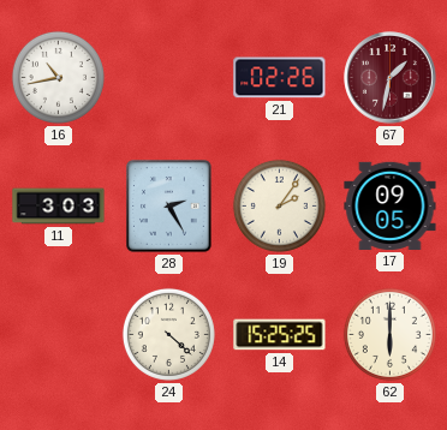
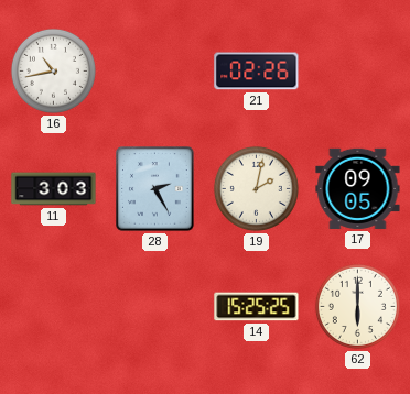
67: 1:32 -> none (391, 78)
19: 2:06 -> 2:02 (256, 188)
24: 4:22 -> none (168, 334)
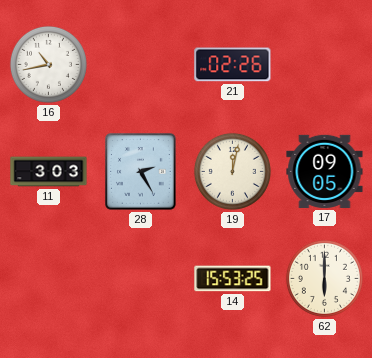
19: 2:02 -> 12:02 (232, 171)
14: 15:25 -> 15:53 (233, 279)
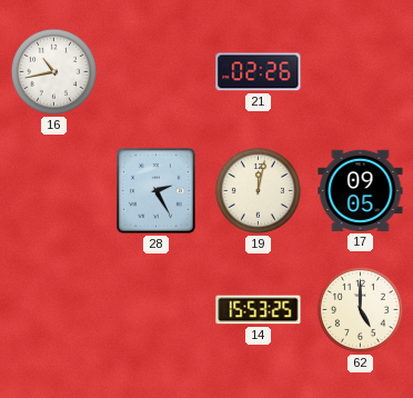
11: 3:03 -> none (49, 172)
62: 6:00 -> 5:00 (360, 309)
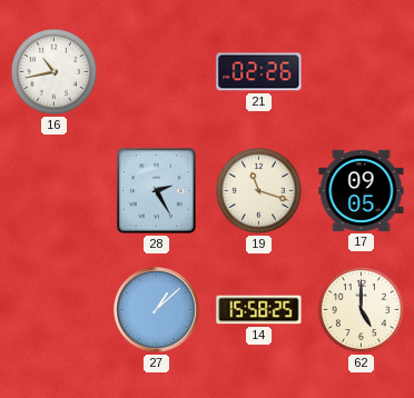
19: 12:02 -> 11:18 (258, 190)
27: none -> 1:08 (157, 310)
14: 15:53 -> 15:58 (259, 310)
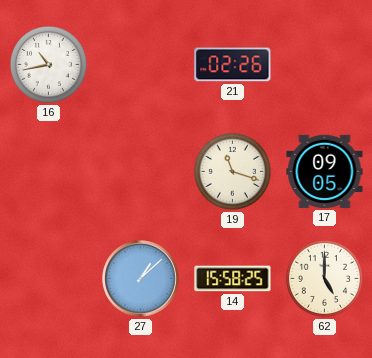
28: 2:25 -> none (157, 191)
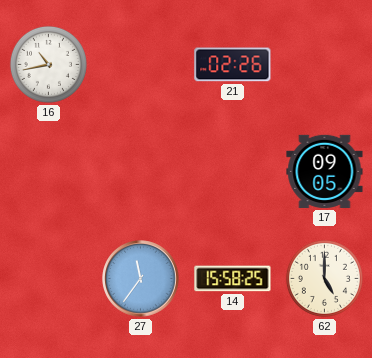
19: 11:18 -> none (232, 171)
27: 1:08 -> 11:36 (141, 279)
